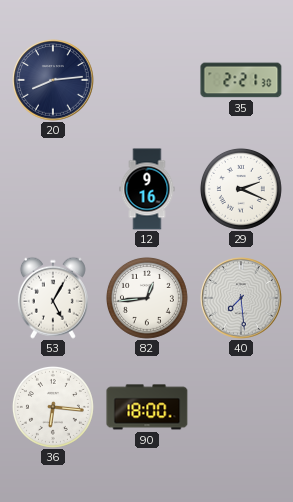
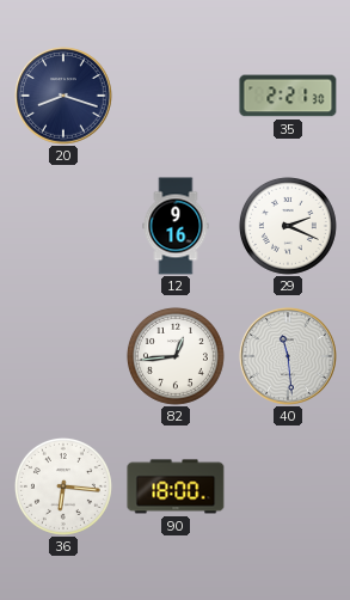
20: 8:14 -> 8:18 (63, 96)
53: 5:05 -> none (53, 298)
40: 7:29 -> 11:29 (288, 356)
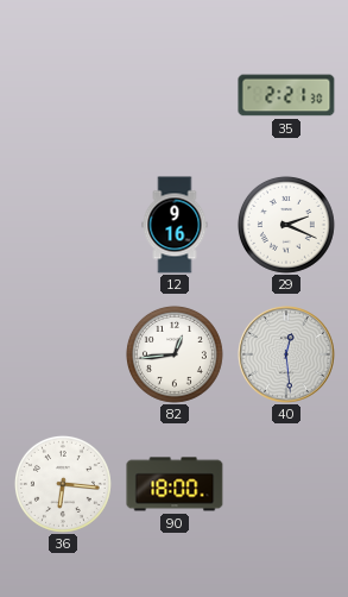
20: 8:18 -> none (63, 96)
40: 11:29 -> 12:29 (286, 354)
